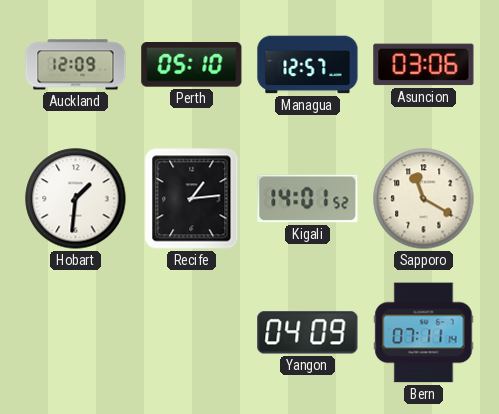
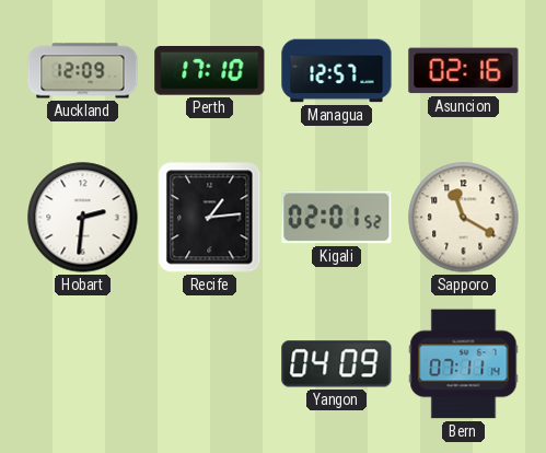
Perth: 05:10 -> 17:10 (210, 71)
Asuncion: 03:06 -> 02:16 (464, 71)
Hobart: 1:31 -> 2:31 (83, 218)
Kigali: 14:01 -> 02:01 (337, 218)
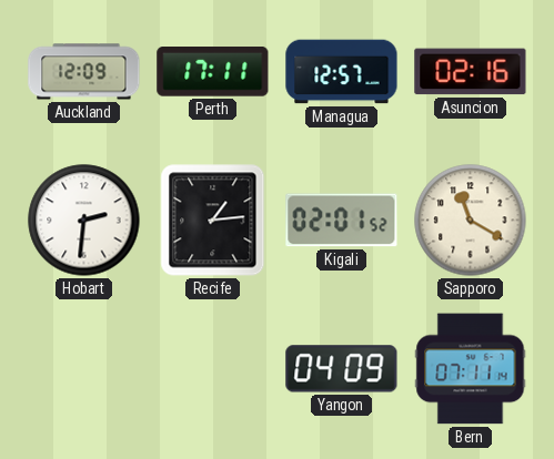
Perth: 17:10 -> 17:11 (213, 72)
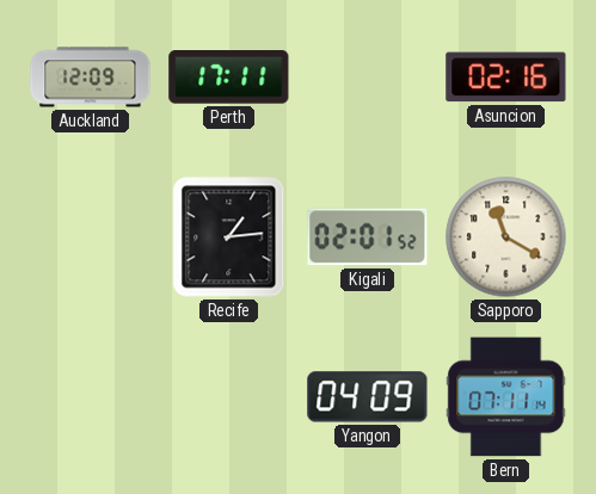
Managua: 12:57 -> none (342, 72)
Hobart: 2:31 -> none (84, 221)
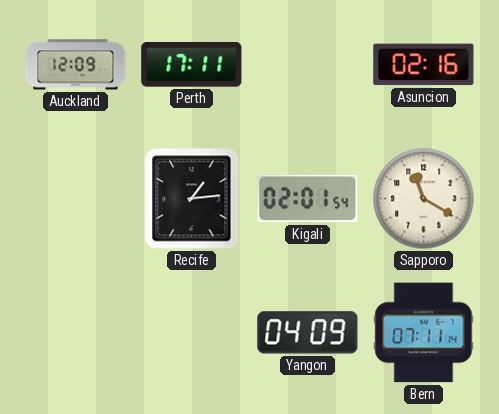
Kigali: 02:01:52 -> 02:01:54 (308, 199)
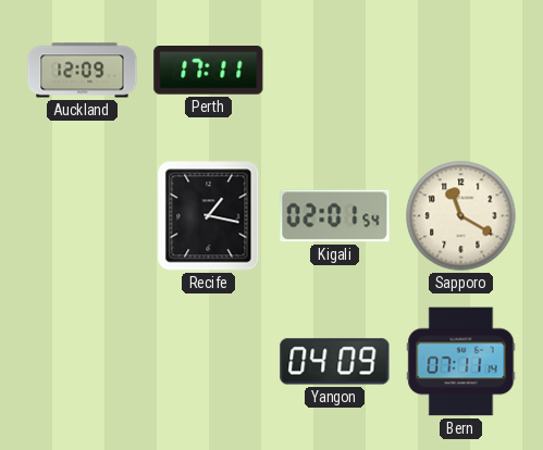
Asuncion: 02:16 -> none (424, 65)
Recife: 1:14 -> 1:17 (209, 216)
